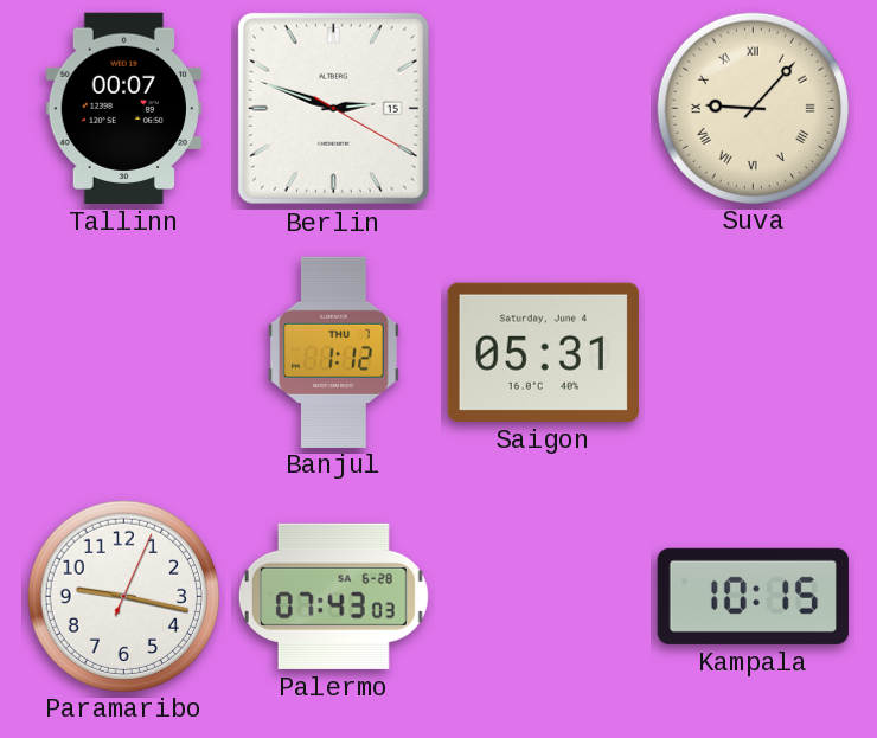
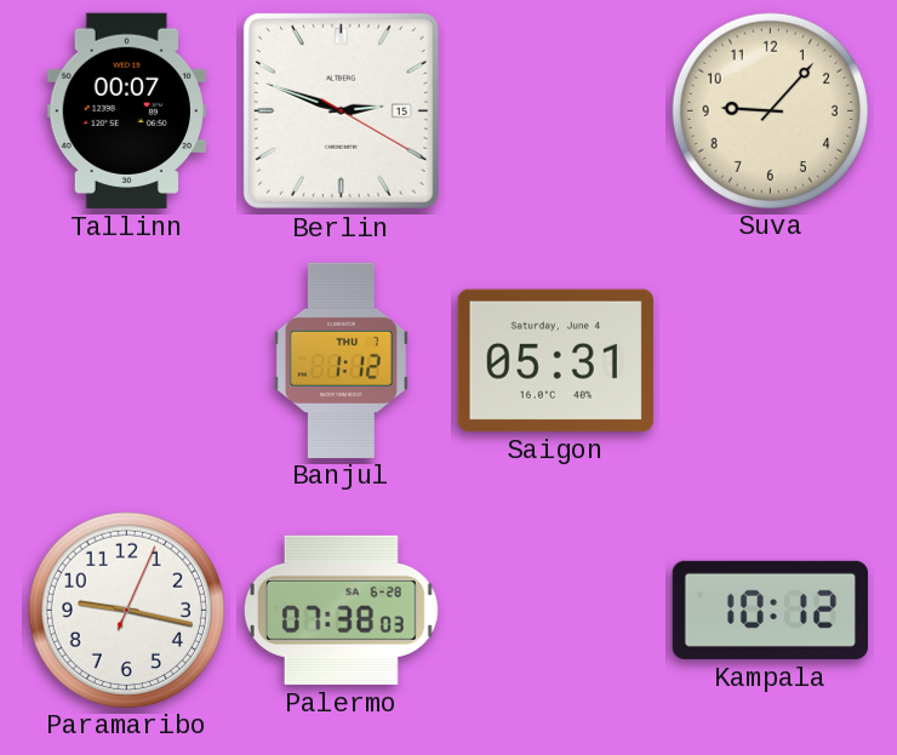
Suva numerals: Roman -> Arabic (770, 110)
Palermo: 07:43 -> 07:38 (341, 610)
Kampala: 10:15 -> 10:12 (770, 610)
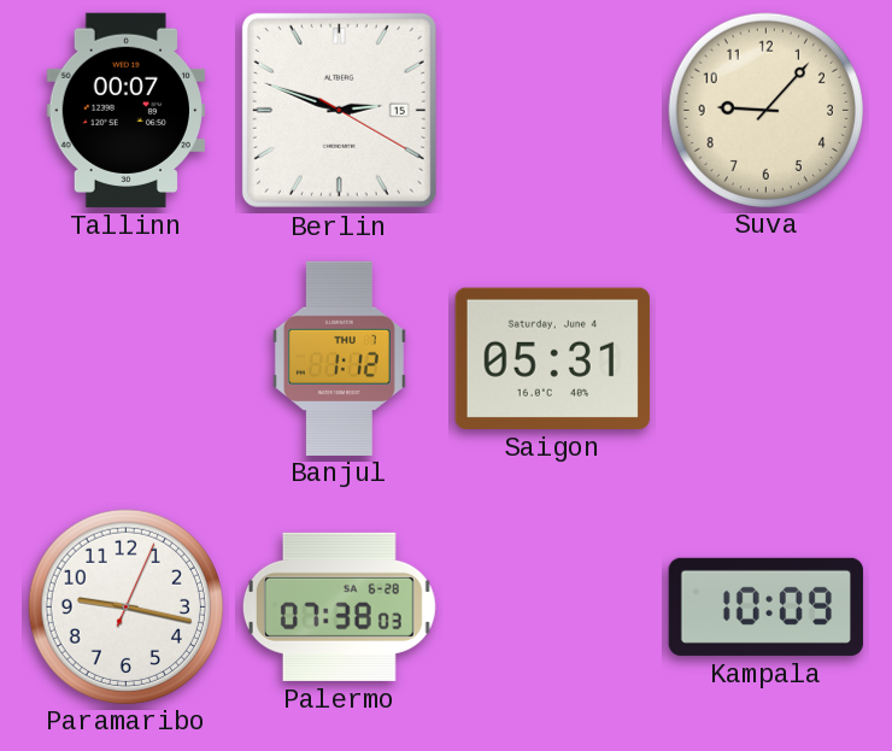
Kampala: 10:12 -> 10:09 (765, 606)
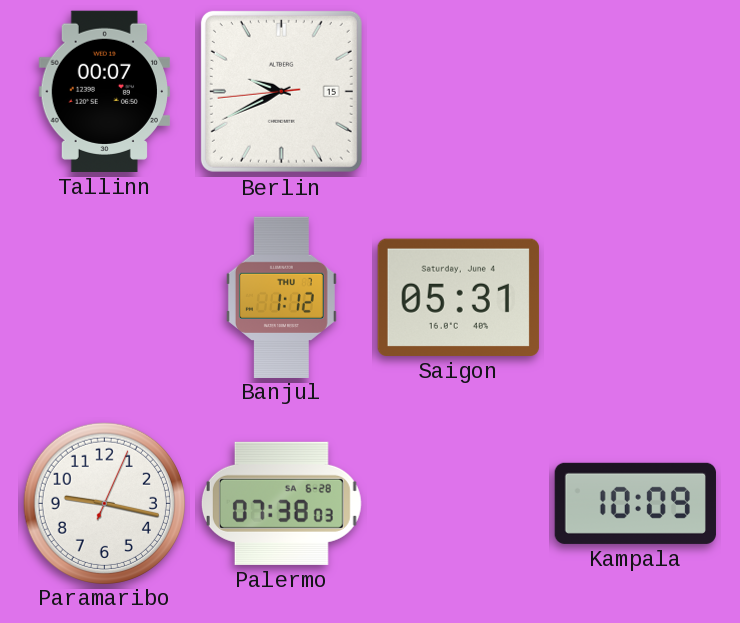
Berlin: 2:48 -> 9:40 (281, 91)
Suva: 9:07 -> none (765, 110)
